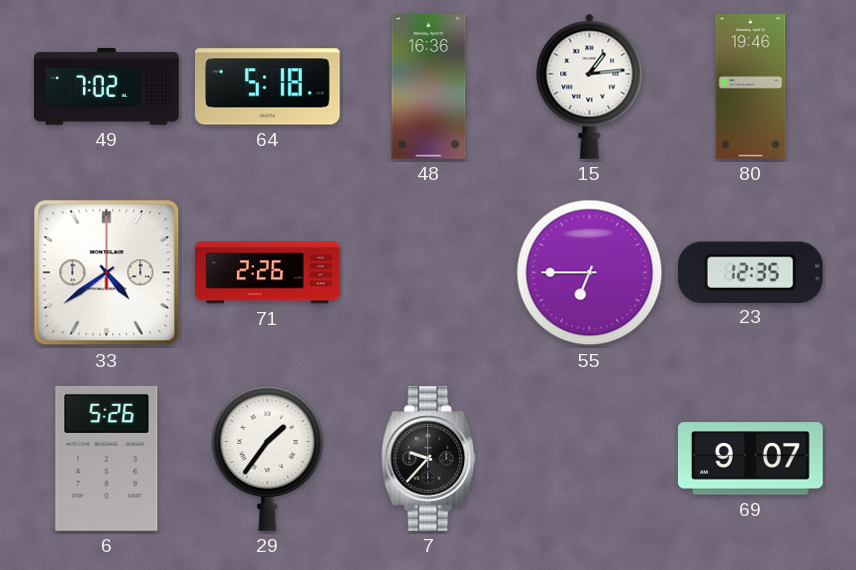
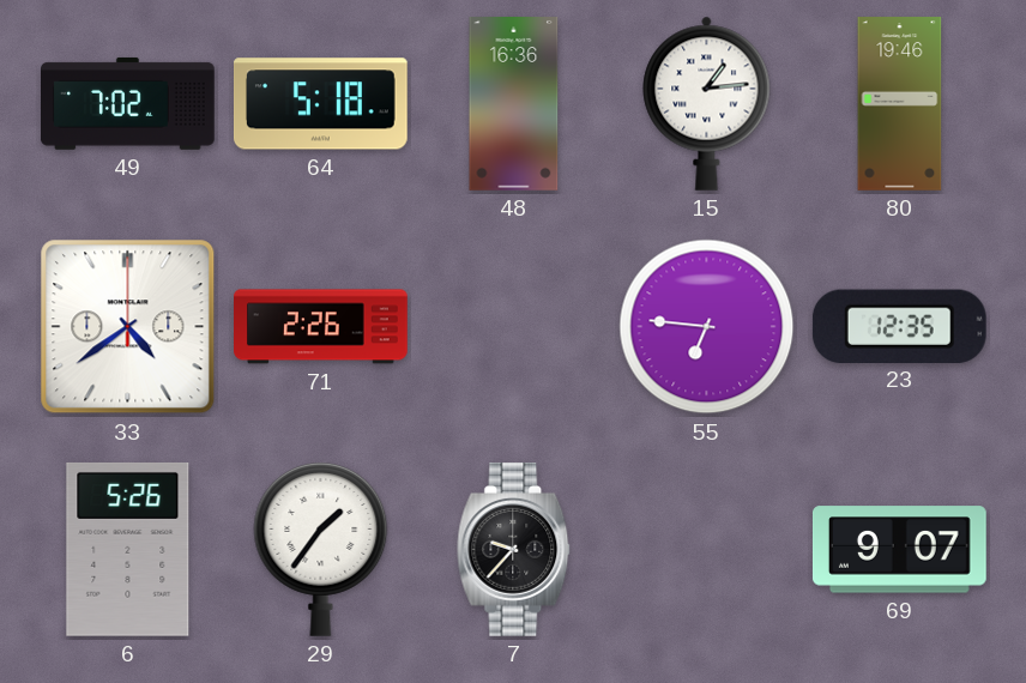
55: 6:45 -> 6:46 (707, 327)
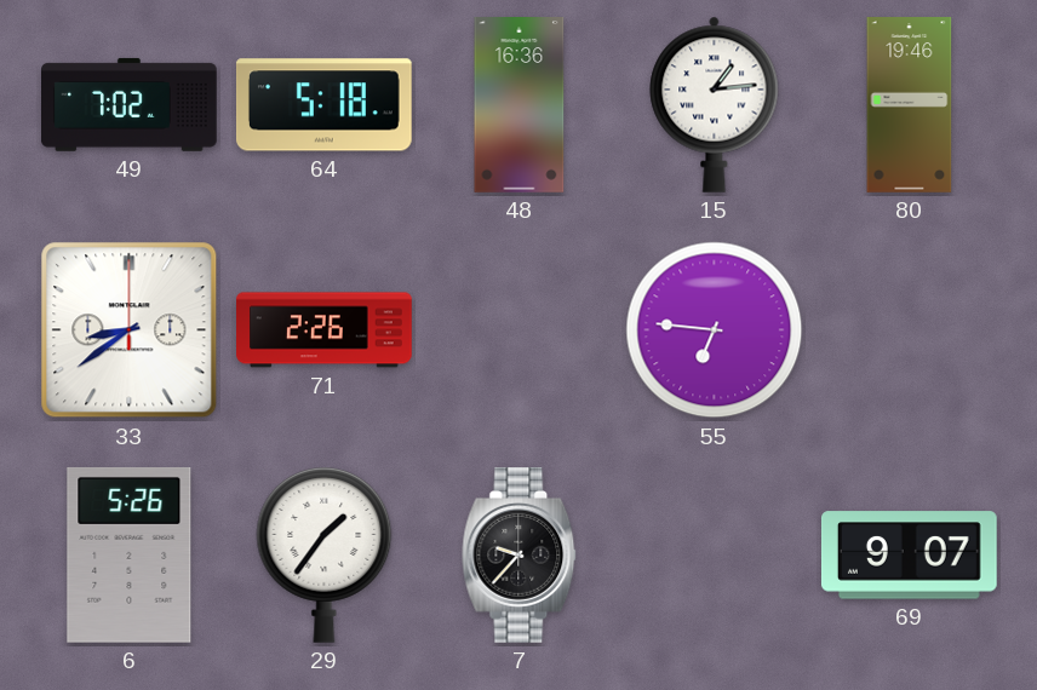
33: 4:39 -> 8:39 (130, 330)
23: 12:35 -> none (899, 326)
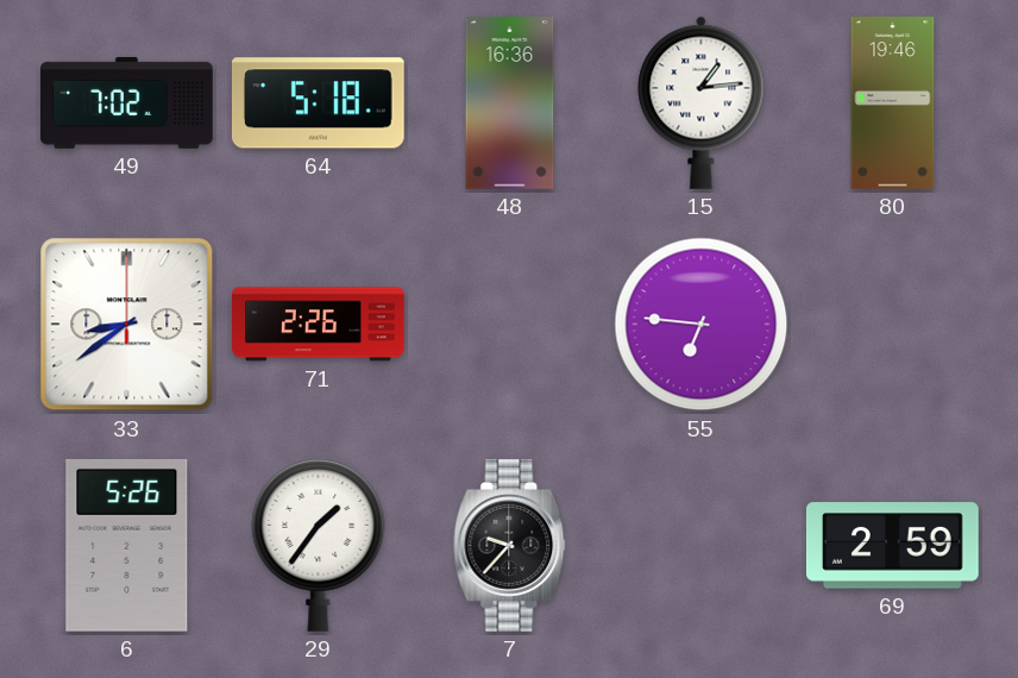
69: 9:07 -> 2:59 (892, 546)
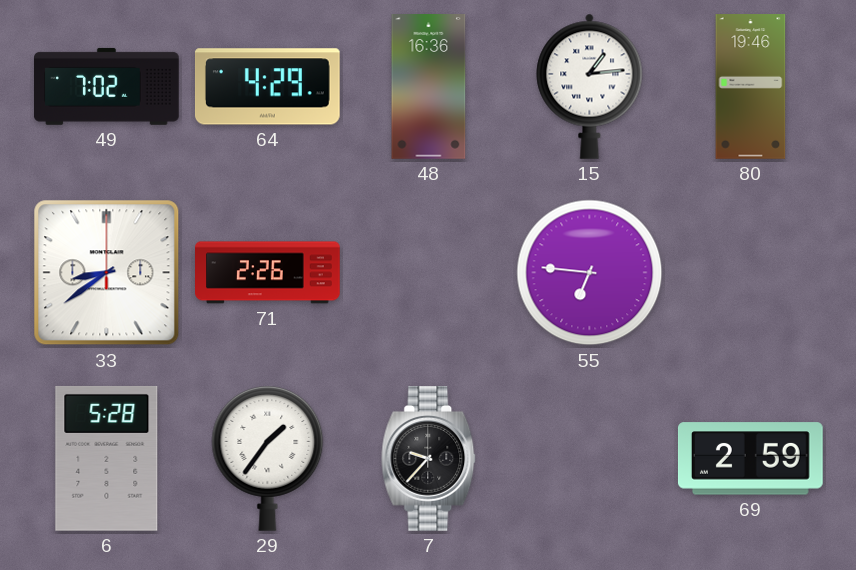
64: 5:18 -> 4:29 (267, 87)
6: 5:26 -> 5:28 (107, 458)
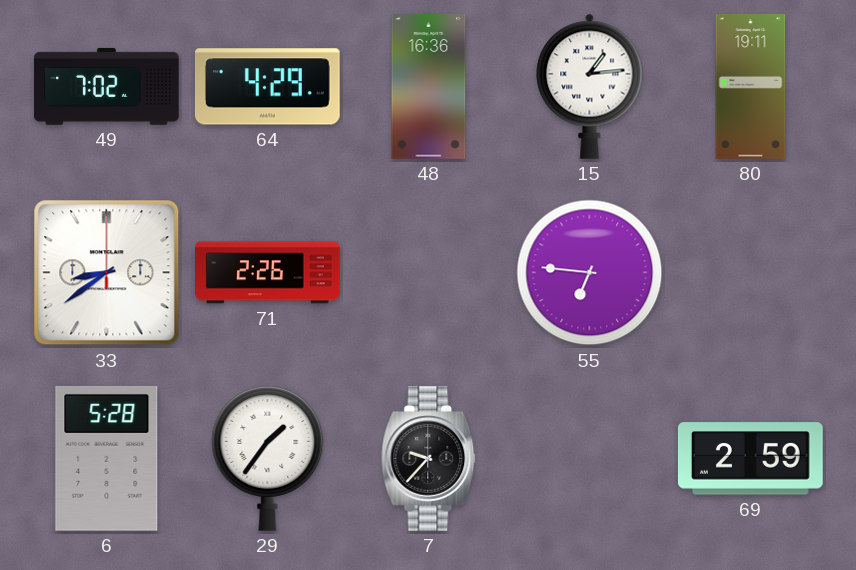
80: 19:46 -> 19:11 (751, 87)
